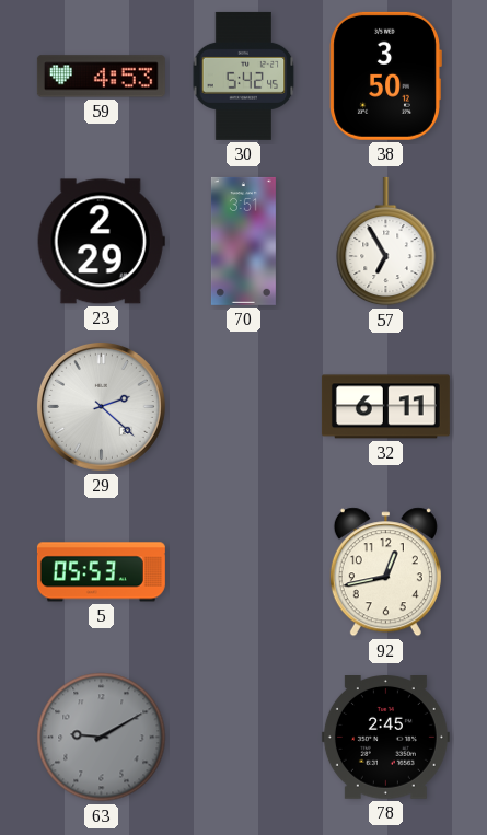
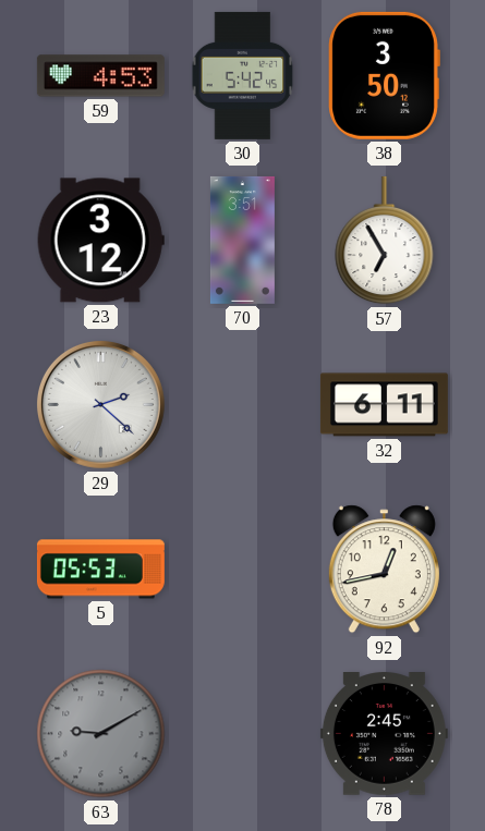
23: 2:29 -> 3:12 (100, 241)
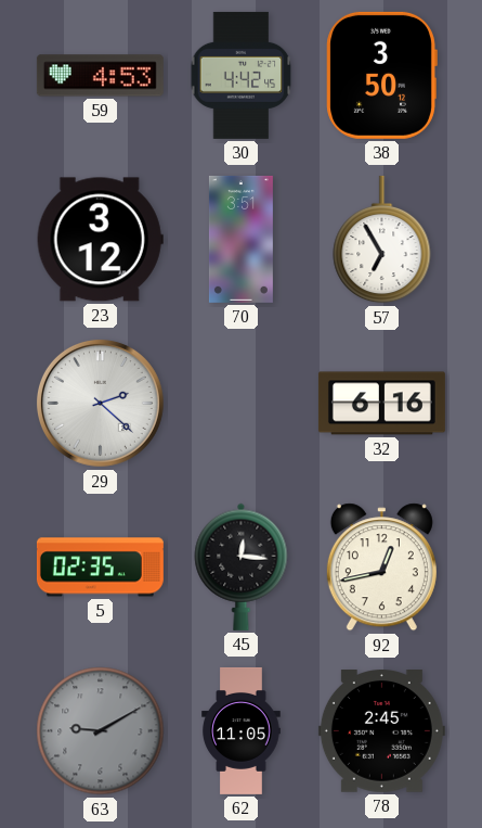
30: 5:42 -> 4:42 (242, 75)
32: 6:11 -> 6:16 (381, 404)
5: 05:53 -> 02:35 (100, 568)
45: none -> 12:16 (242, 566)
62: none -> 11:05 (242, 730)
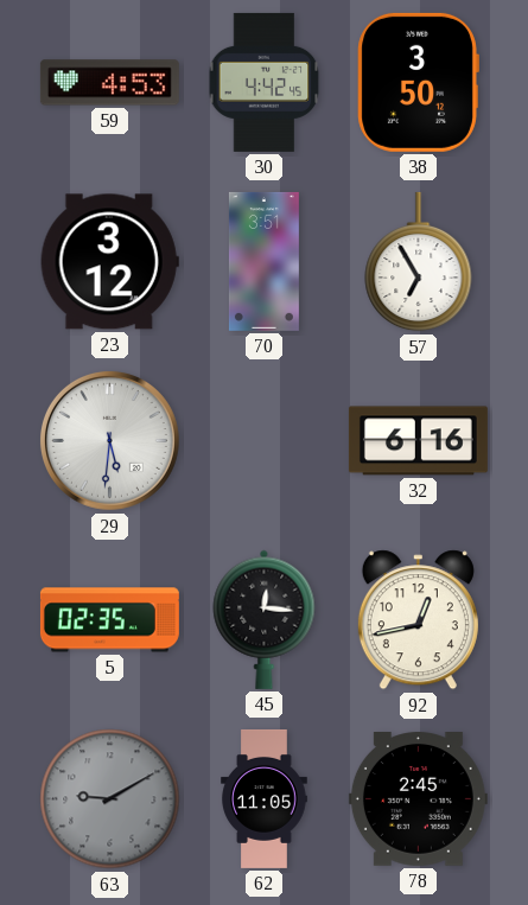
29: 2:22 -> 5:31 (109, 440)
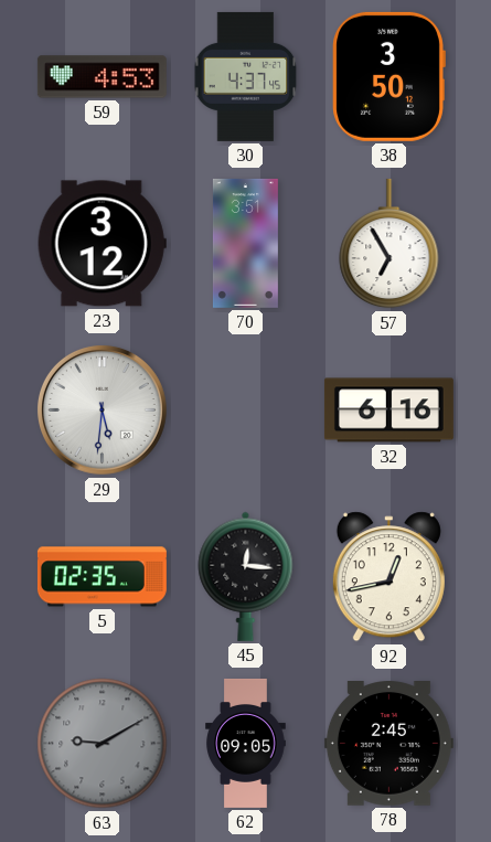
30: 4:42 -> 4:37 (246, 76)
62: 11:05 -> 09:05 (246, 743)
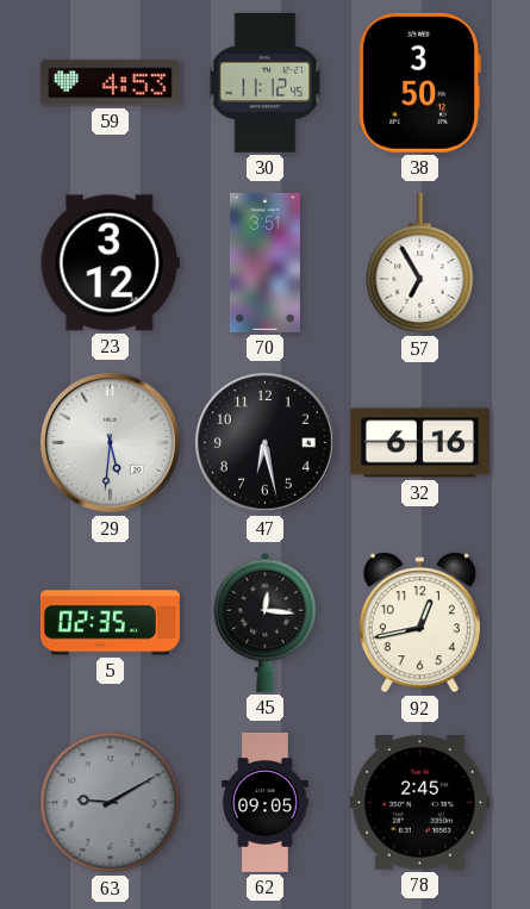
30: 4:37 -> 11:12 (266, 82)
47: none -> 6:28 (264, 442)
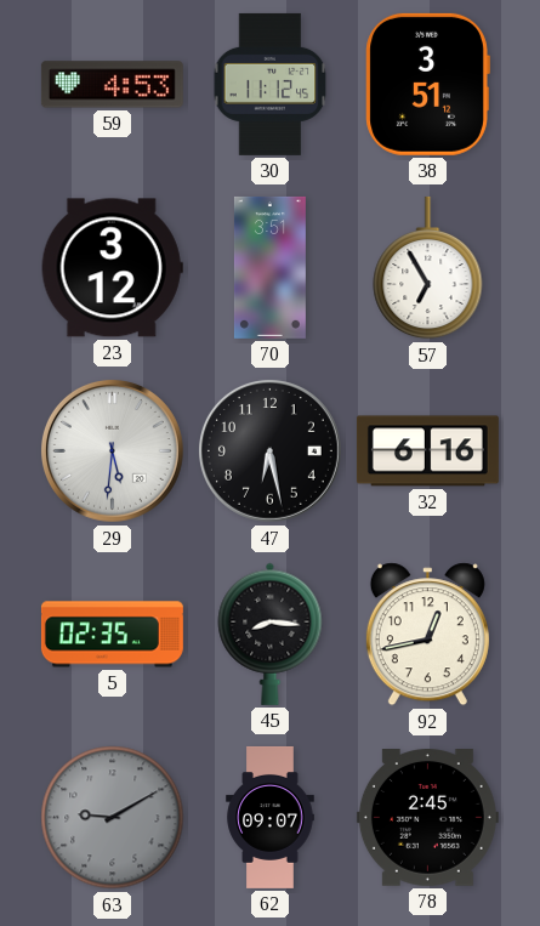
38: 3:50 -> 3:51 (427, 84)
45: 12:16 -> 8:16 (271, 634)
62: 09:05 -> 09:07 (271, 817)
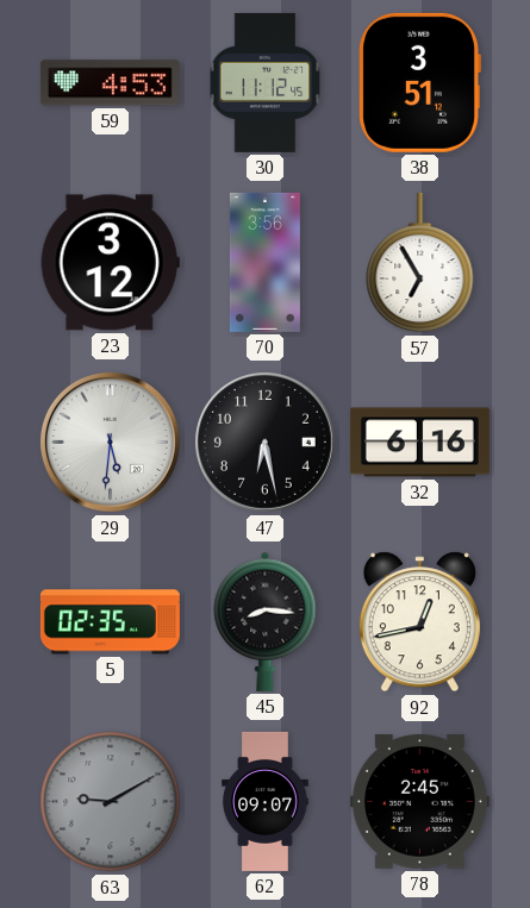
70: 3:51 -> 3:56 (264, 262)
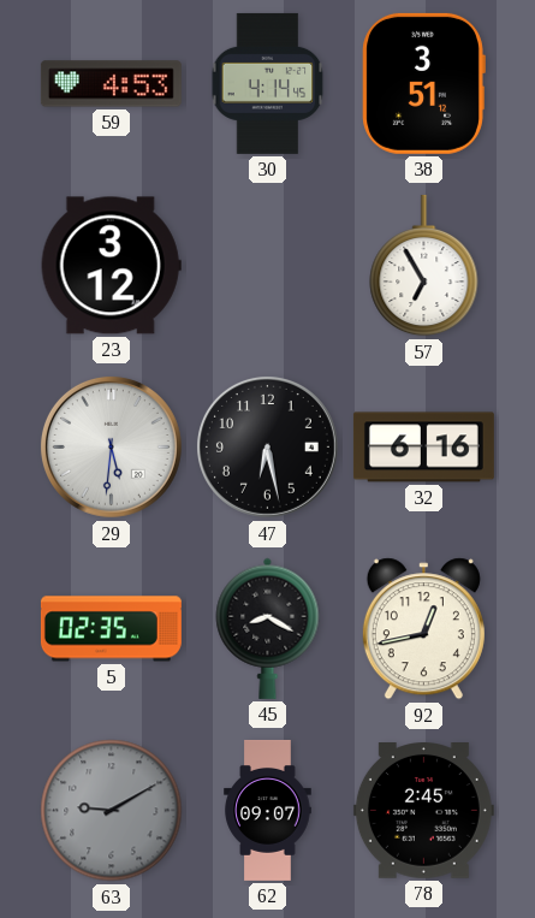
30: 11:12 -> 4:14 (268, 83)
70: 3:56 -> none (264, 262)
45: 8:16 -> 8:20 (268, 628)
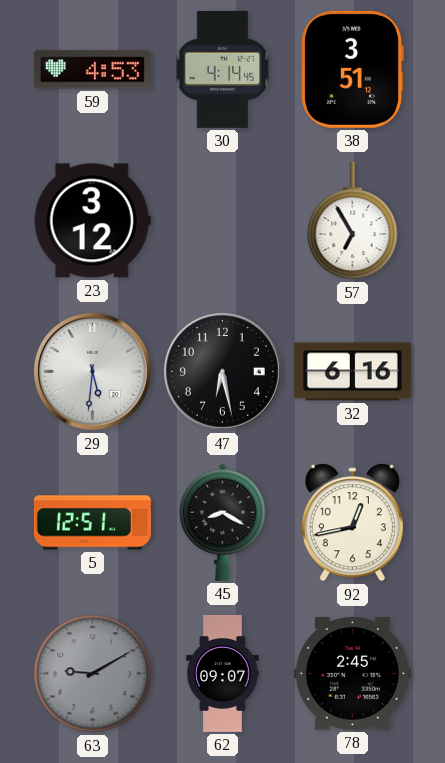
5: 02:35 -> 12:51 (92, 523)
